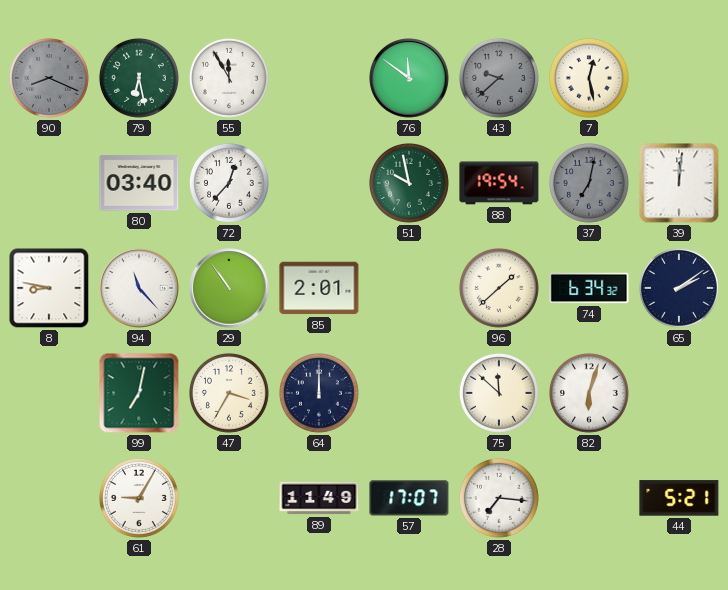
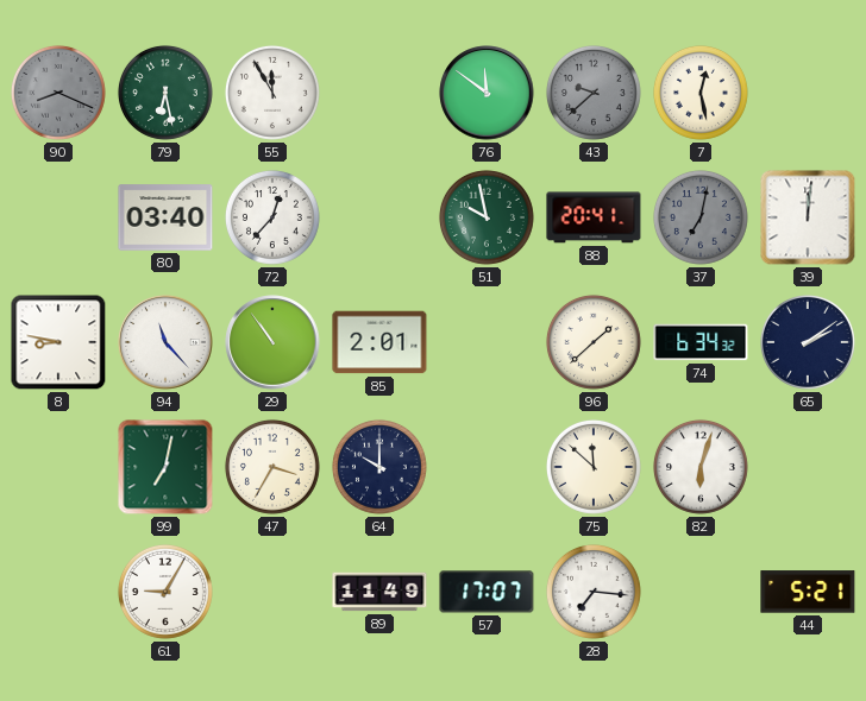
88: 19:54 -> 20:41 (594, 217)
64: 12:00 -> 10:00 (379, 467)
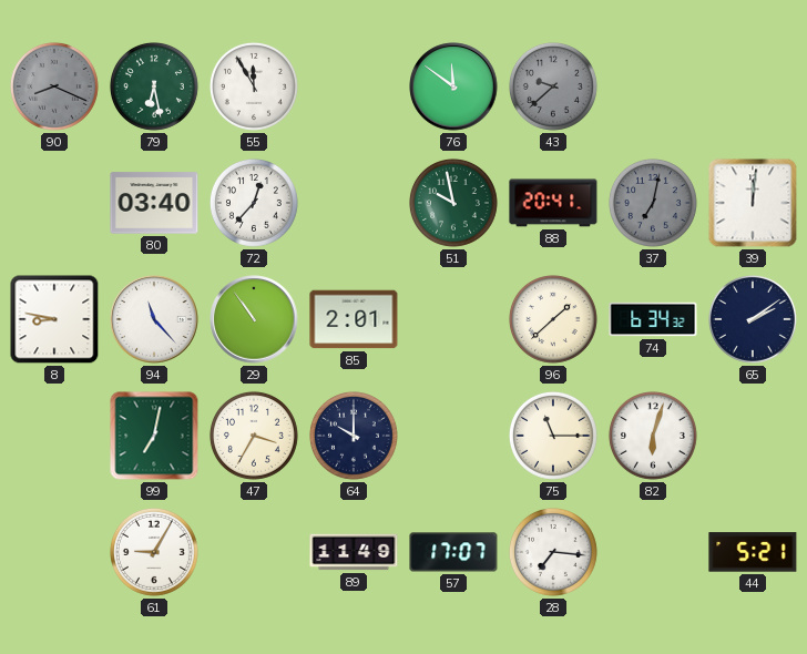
7: 12:28 -> none (701, 93)
75: 11:52 -> 11:15 (553, 436)
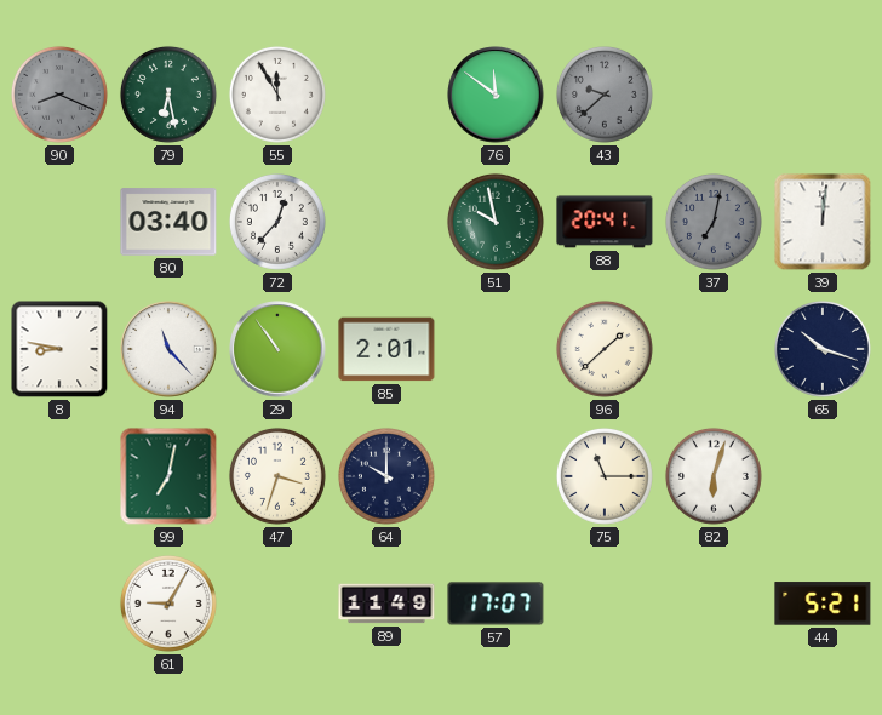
74: 6:34 -> none (653, 319)
65: 2:09 -> 10:18 (823, 349)
47: 3:35 -> 3:33 (277, 476)
28: 7:16 -> none (553, 552)
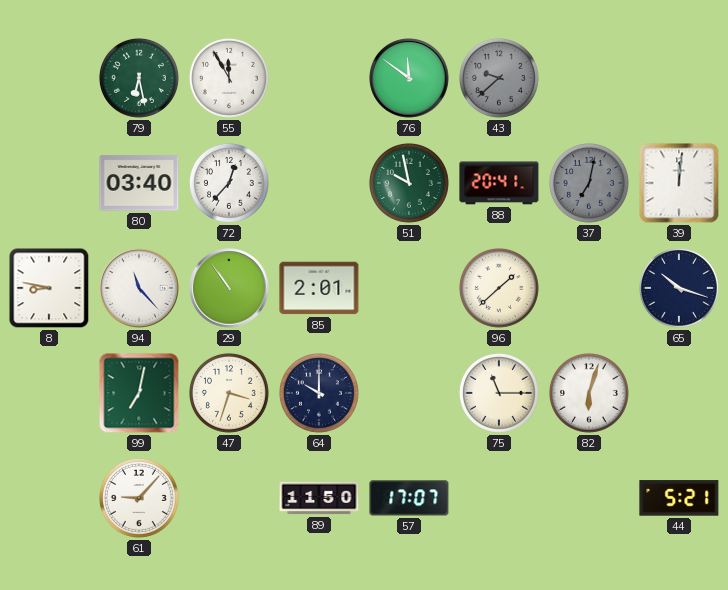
90: 8:19 -> none (59, 95)
61: 9:05 -> 9:07 (139, 498)
89: 11:49 -> 11:50 (319, 498)
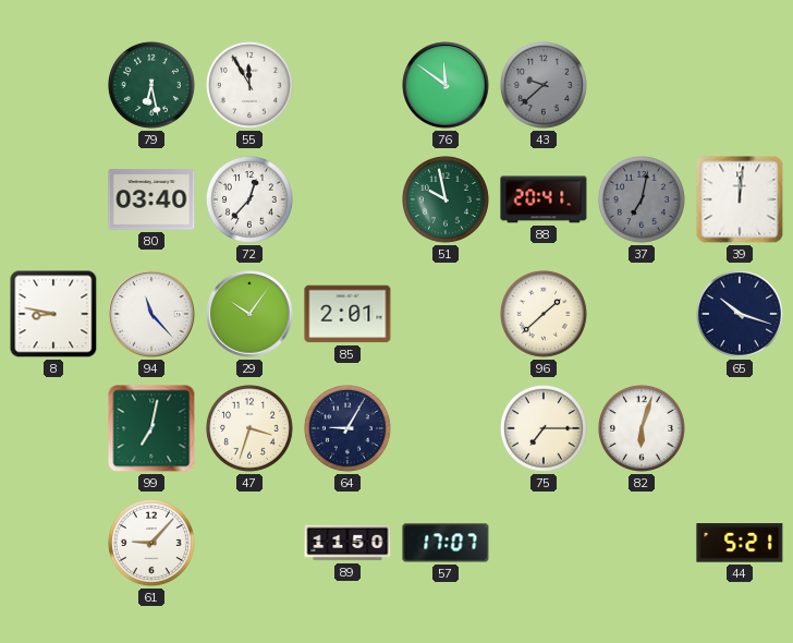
29: 10:54 -> 10:06 (249, 314)
64: 10:00 -> 9:05 (347, 428)
75: 11:15 -> 7:15 (544, 428)
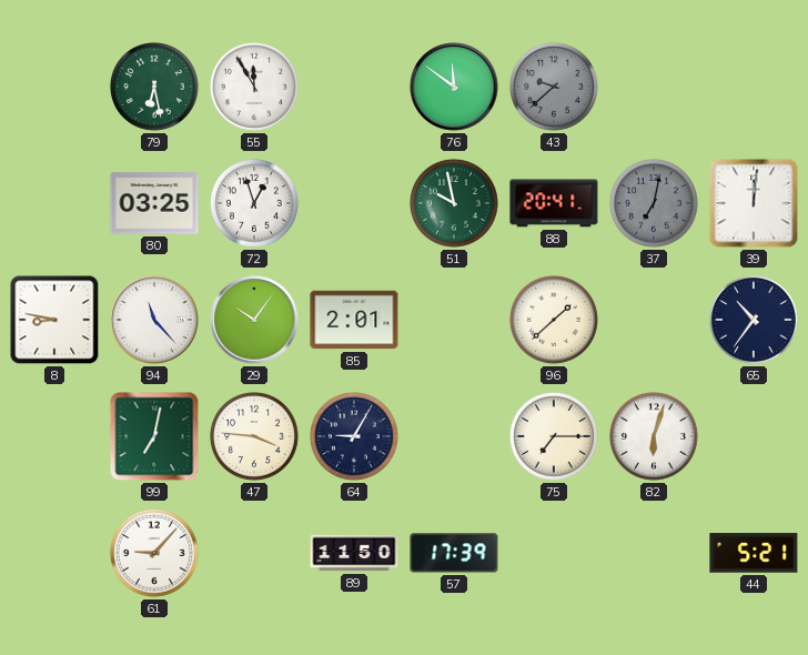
80: 03:40 -> 03:25 (154, 203)
72: 12:37 -> 12:57 (254, 203)
65: 10:18 -> 10:36 (754, 320)
47: 3:33 -> 3:46 (254, 436)
57: 17:07 -> 17:39 (454, 553)
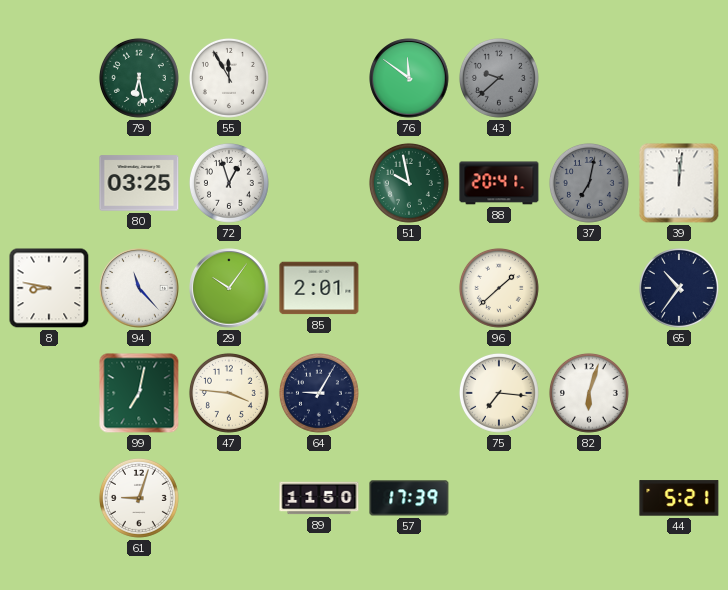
75: 7:15 -> 7:16 (499, 393)
61: 9:07 -> 9:03 (139, 498)
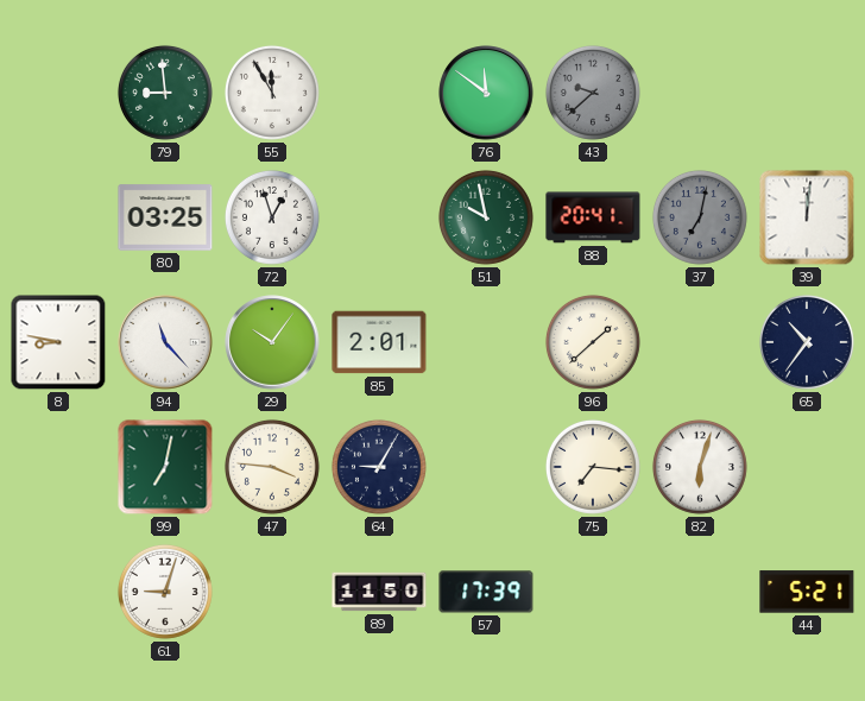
79: 6:28 -> 8:59 (165, 93)
